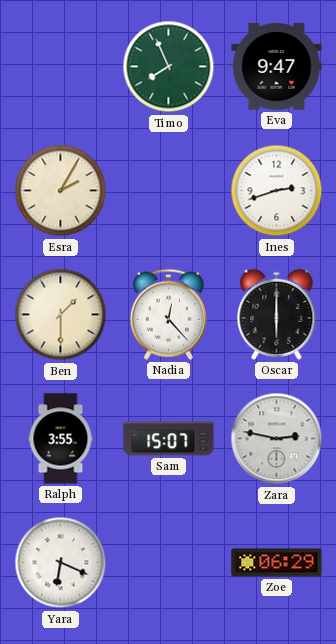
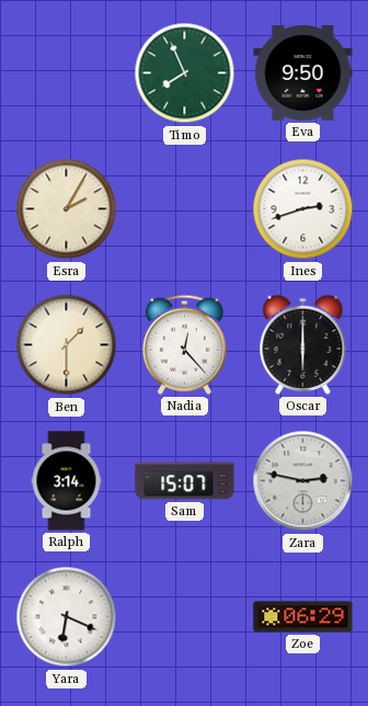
Eva: 9:47 -> 9:50 (303, 73)
Ralph: 3:55 -> 3:14 (67, 481)
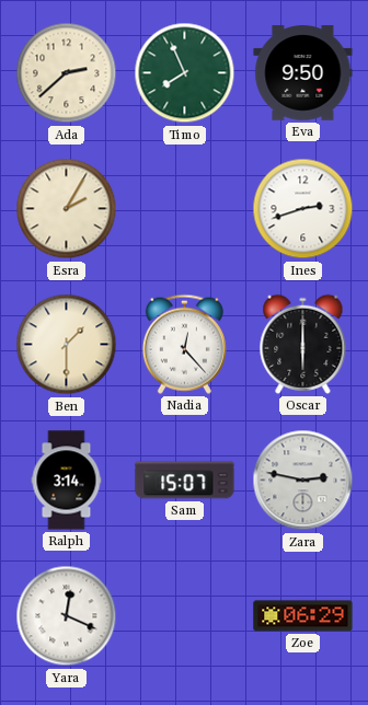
Ada: none -> 2:38 (67, 73)
Yara: 6:19 -> 12:19 (67, 616)
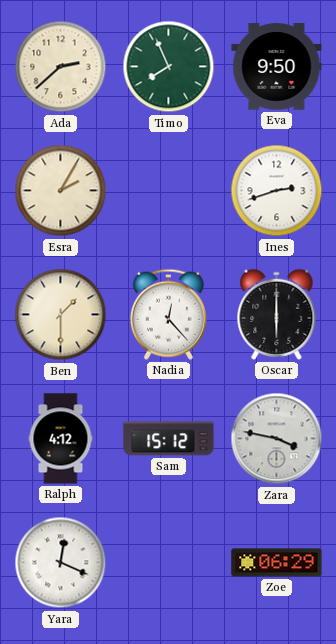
Ralph: 3:14 -> 4:12 (61, 439)
Sam: 15:07 -> 15:12 (169, 439)
Zara: 2:47 -> 3:47 (277, 439)
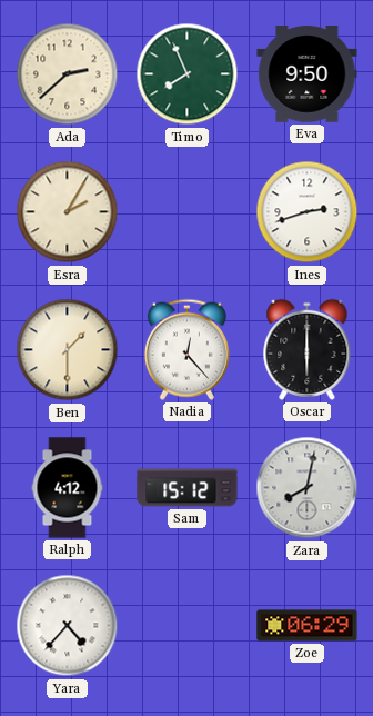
Zara: 3:47 -> 8:02 (308, 488)
Yara: 12:19 -> 4:37 (68, 626)
